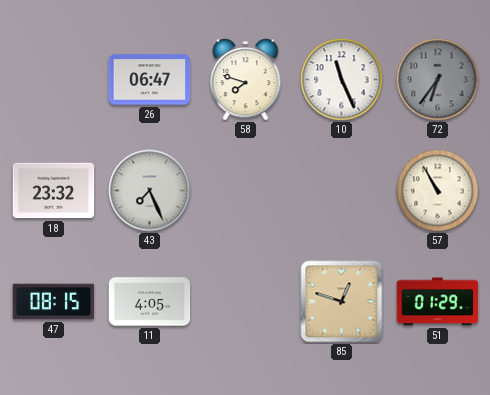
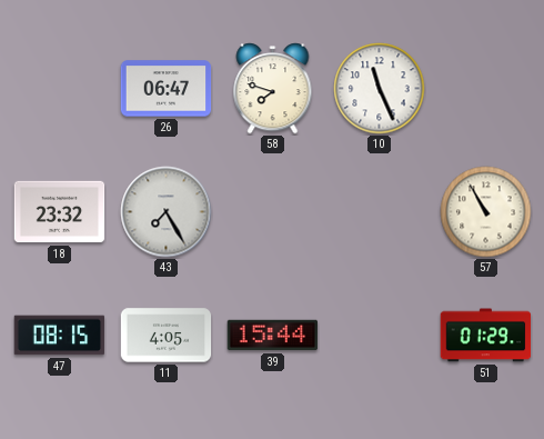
72: 6:36 -> none (438, 80)
43: 7:26 -> 7:25 (167, 212)
39: none -> 15:44 (273, 336)
85: 12:48 -> none (342, 302)
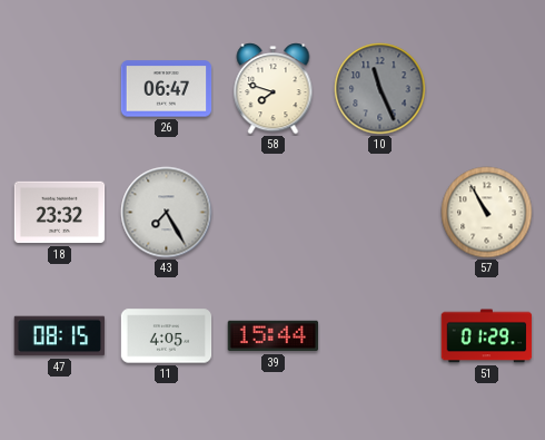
10 dial: white -> grey (380, 89)
